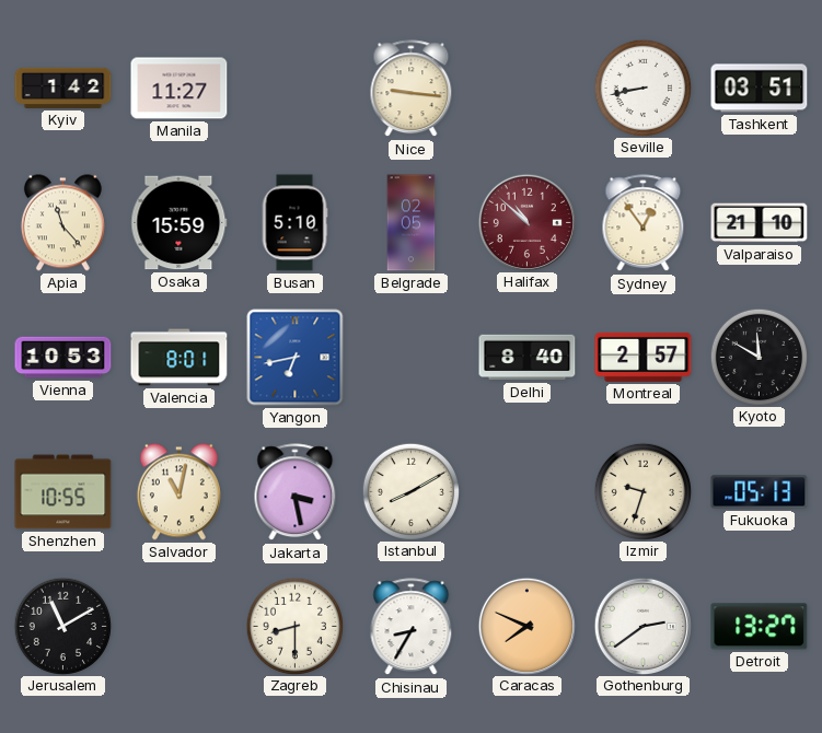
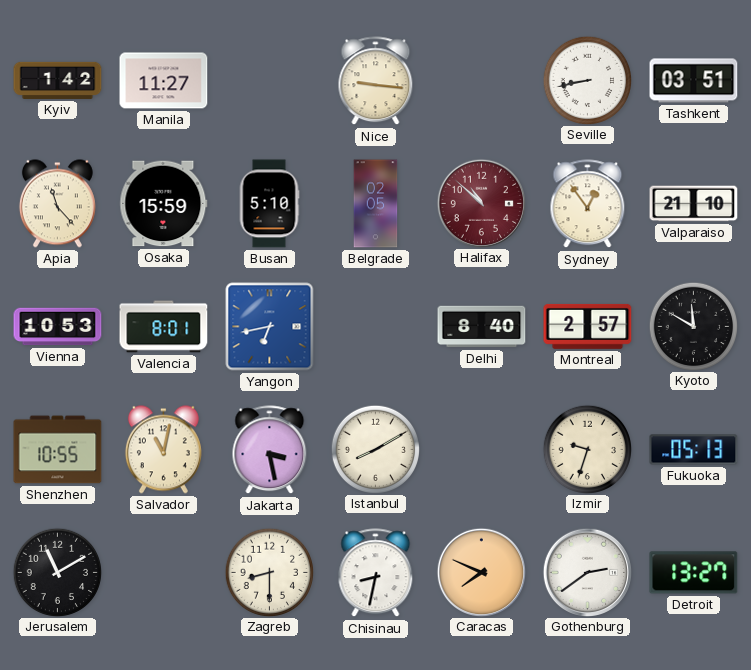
Chisinau: 8:35 -> 8:32 (376, 573)
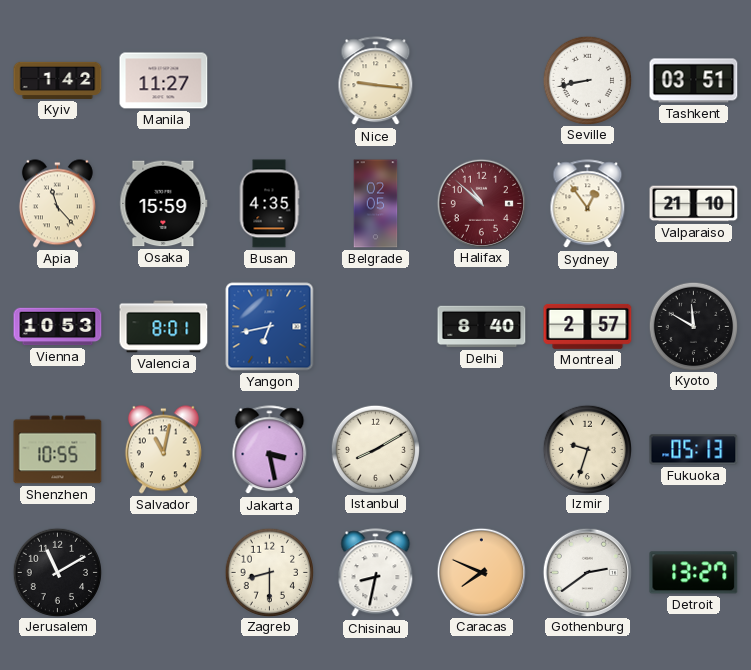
Busan: 5:10 -> 4:35 (269, 204)
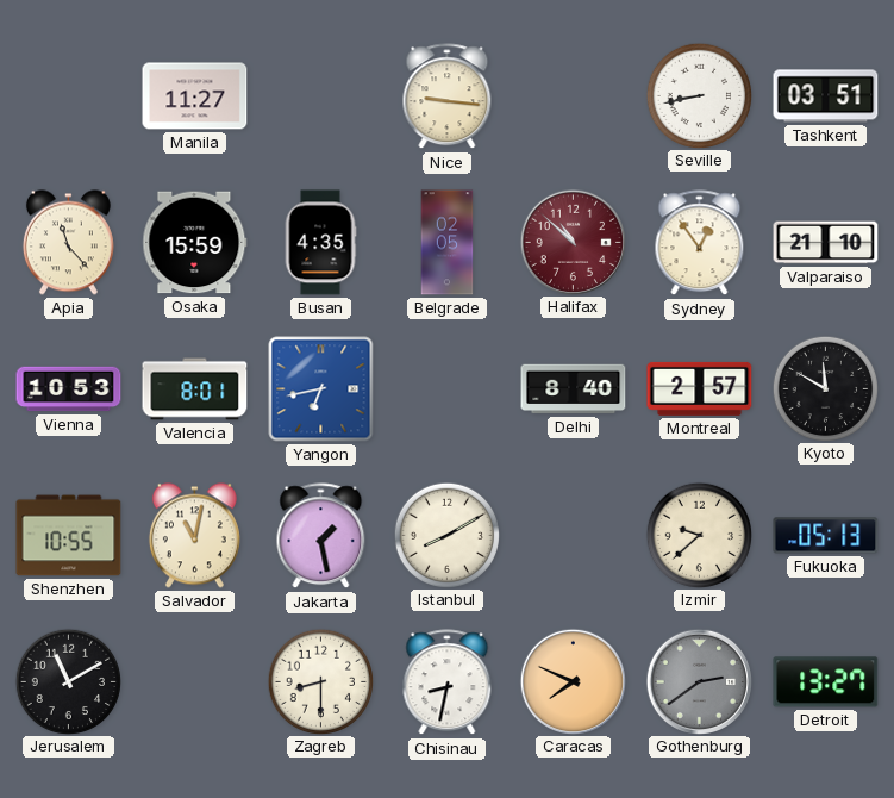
Kyiv: 1:42 -> none (58, 80)
Jakarta: 3:28 -> 1:28 (321, 536)
Izmir: 9:33 -> 9:38 (699, 535)
Gothenburg dial: white -> grey (699, 681)
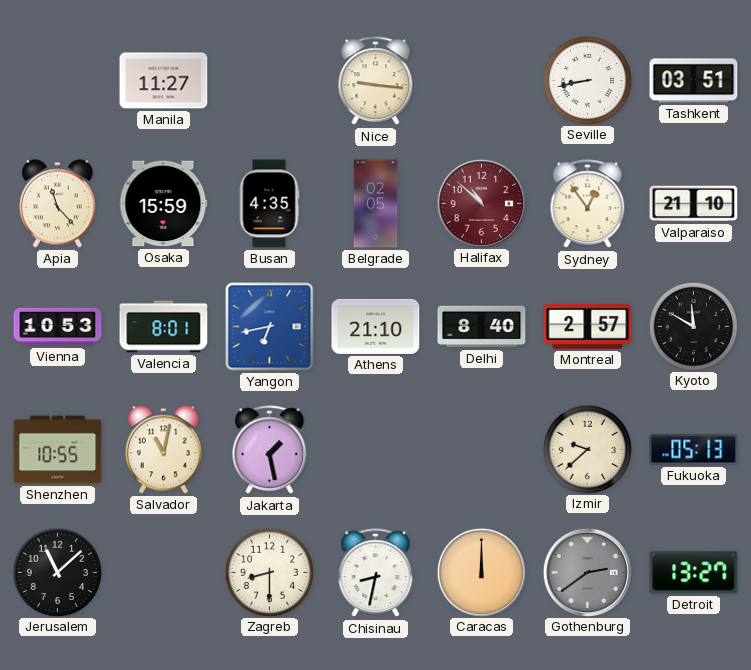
Athens: none -> 21:10 (376, 326)
Istanbul: 8:10 -> none (446, 535)
Jerusalem: 11:10 -> 11:08 (57, 572)
Caracas: 7:49 -> 12:00 (481, 572)
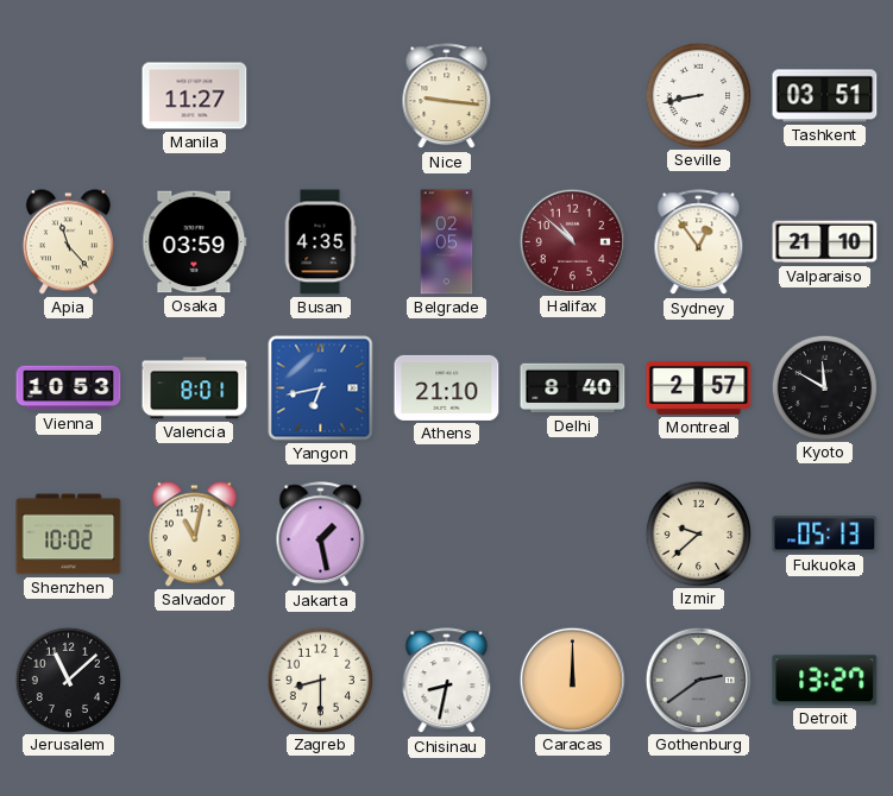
Osaka: 15:59 -> 03:59 (195, 242)
Shenzhen: 10:55 -> 10:02 (69, 535)
